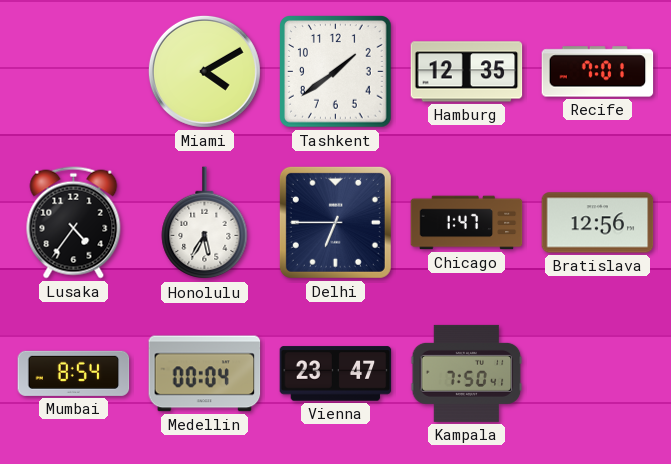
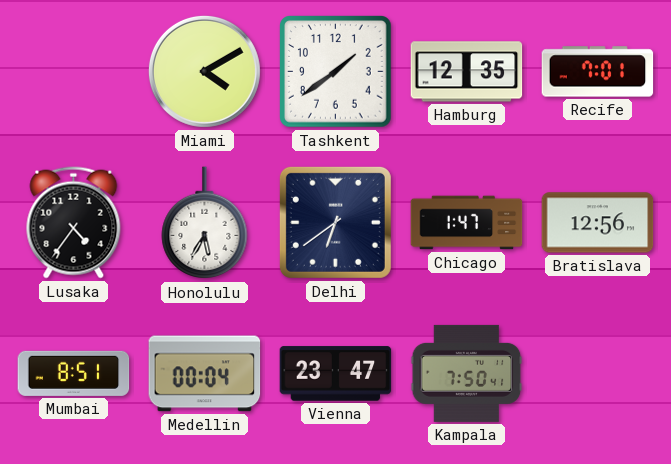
Delhi: 6:45 -> 6:39 (335, 222)
Mumbai: 8:54 -> 8:51 (74, 373)
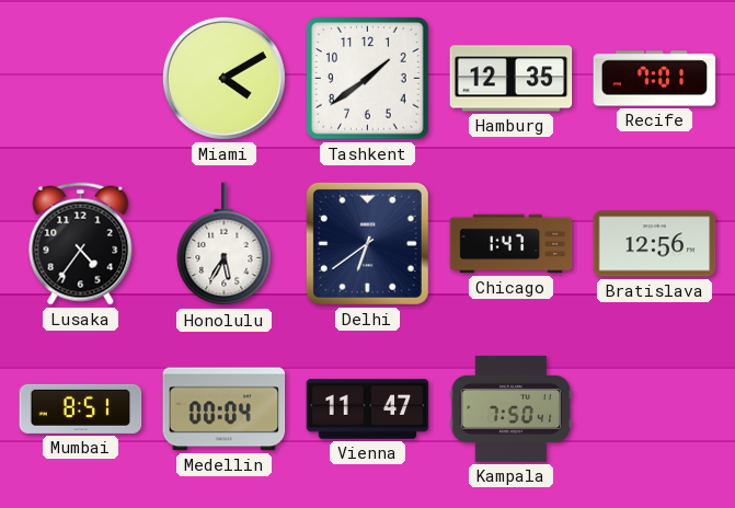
Vienna: 23:47 -> 11:47 (368, 409)
